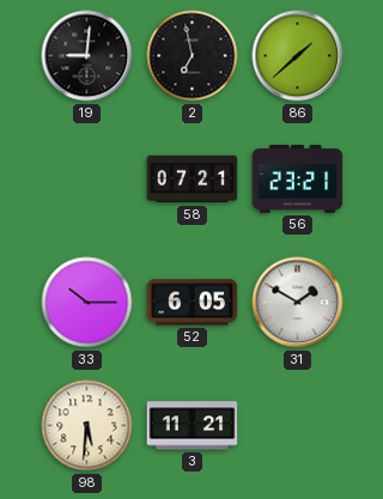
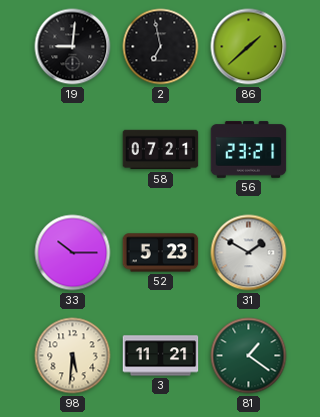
52: 6:05 -> 5:23 (161, 253)
81: none -> 1:21 (249, 356)
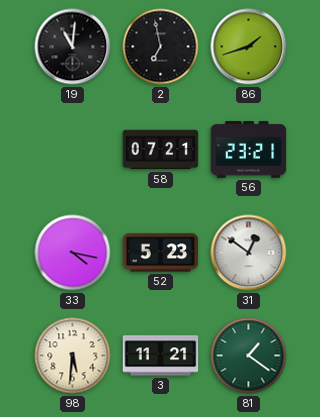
19: 9:01 -> 11:01 (73, 47)
86: 1:38 -> 1:42 (249, 47)
33: 10:15 -> 4:17 (73, 253)
31: 1:50 -> 12:51 (249, 253)
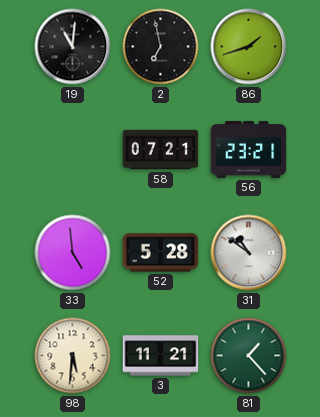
33: 4:17 -> 4:59 (73, 253)
52: 5:23 -> 5:28 (161, 253)
31: 12:51 -> 10:51 (249, 253)
81: 1:21 -> 1:23 (249, 356)
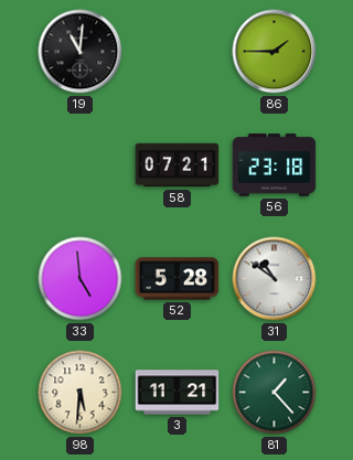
2: 6:58 -> none (161, 47)
86: 1:42 -> 1:45 (275, 52)
56: 23:21 -> 23:18 (275, 165)
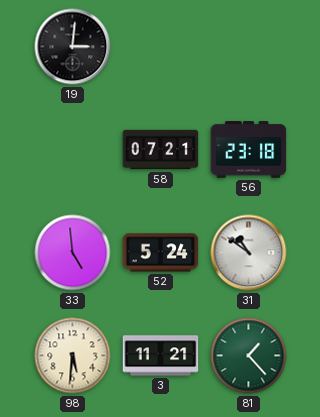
19: 11:01 -> 3:01 (73, 47)
86: 1:45 -> none (275, 52)
52: 5:28 -> 5:24 (161, 253)
